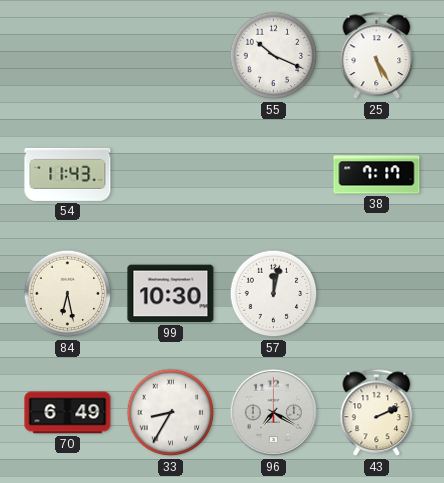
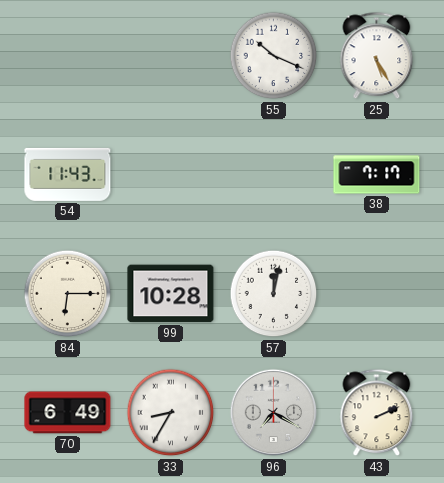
84: 6:28 -> 6:15 (68, 294)
99: 10:30 -> 10:28 (171, 294)
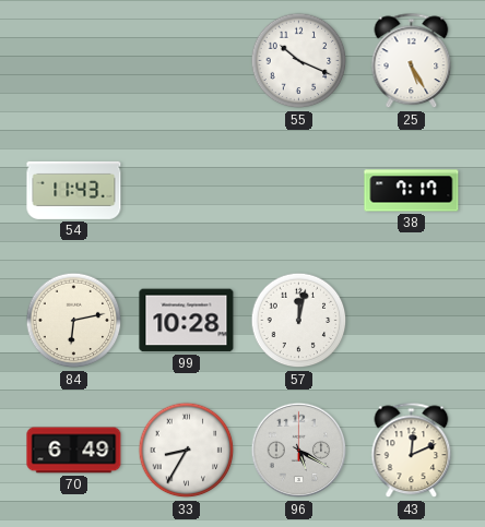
84: 6:15 -> 6:13 (74, 321)
96: 7:20 -> 5:20 (299, 451)
43: 2:11 -> 12:11 (412, 451)
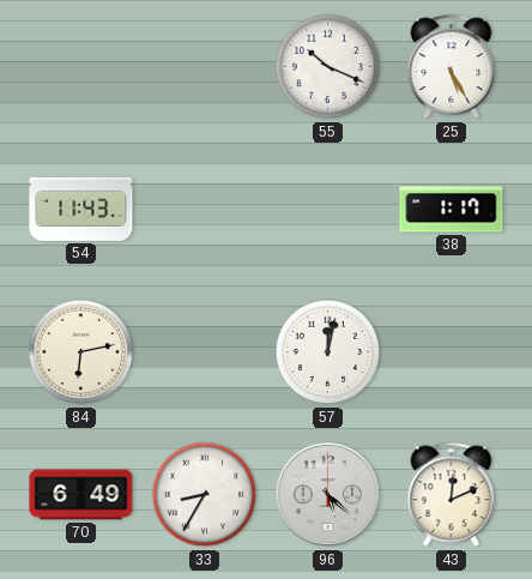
38: 7:17 -> 1:17 (452, 210)
99: 10:28 -> none (187, 321)
96: 5:20 -> 5:22 (328, 495)
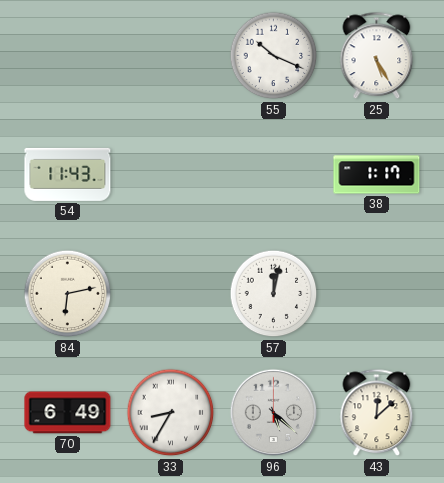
43: 12:11 -> 12:08 (377, 413)
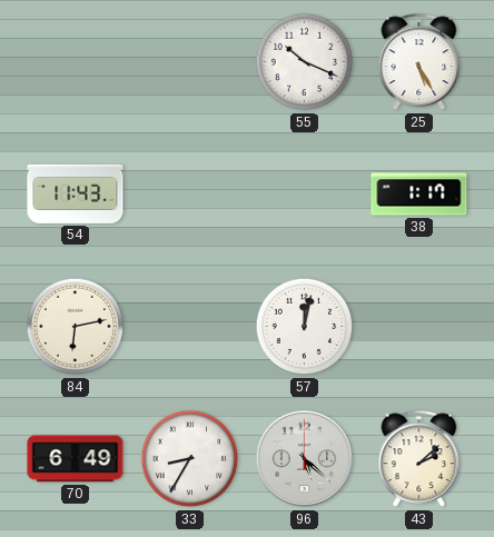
43: 12:08 -> 2:08 (419, 459)
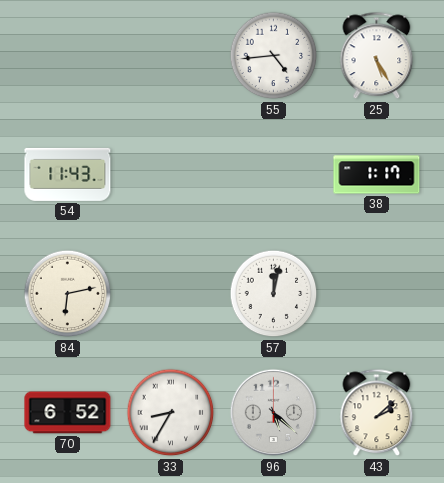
55: 10:19 -> 4:44 (274, 56)
70: 6:49 -> 6:52 (68, 413)
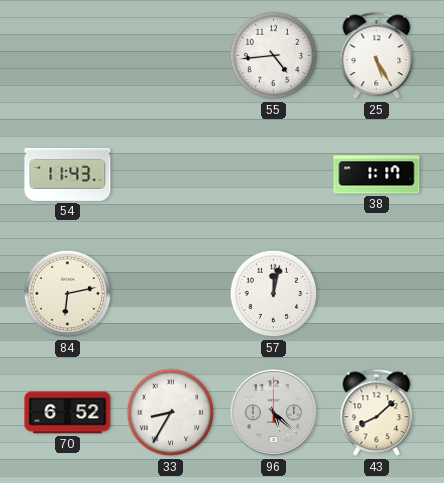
43: 2:08 -> 8:08 (377, 413)
